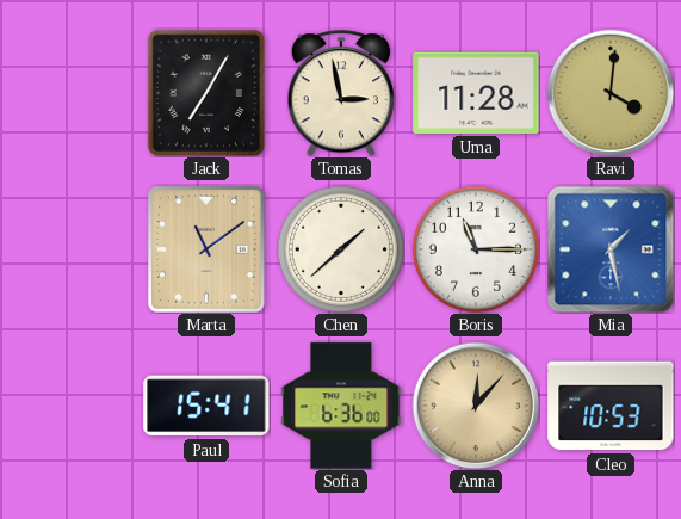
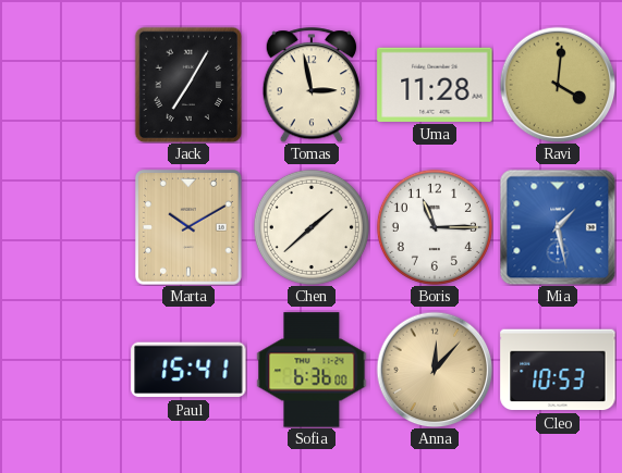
Marta: 11:09 -> 10:10 (190, 228)
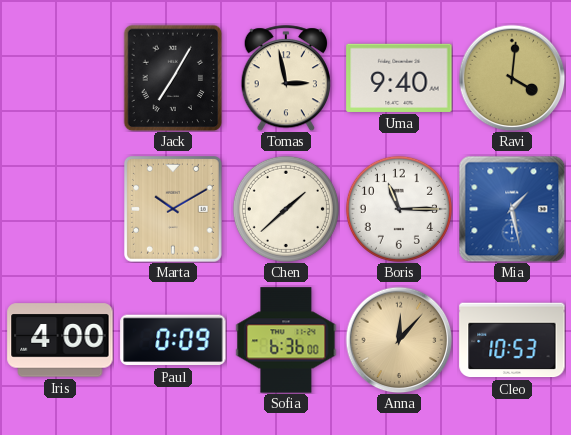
Uma: 11:28 -> 9:40 (399, 78)
Iris: none -> 4:00 (60, 340)
Paul: 15:41 -> 0:09 (173, 340)
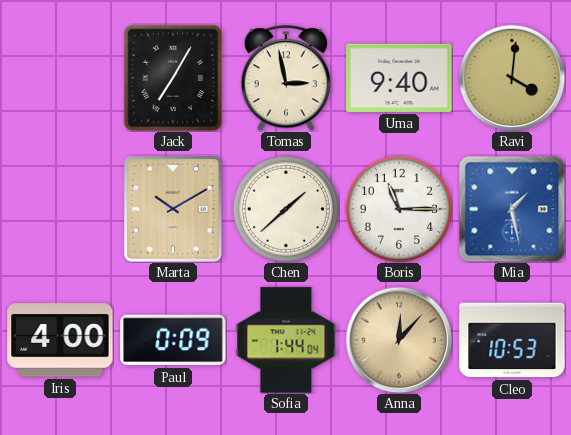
Sofia: 6:36 -> 1:44 (286, 340)
